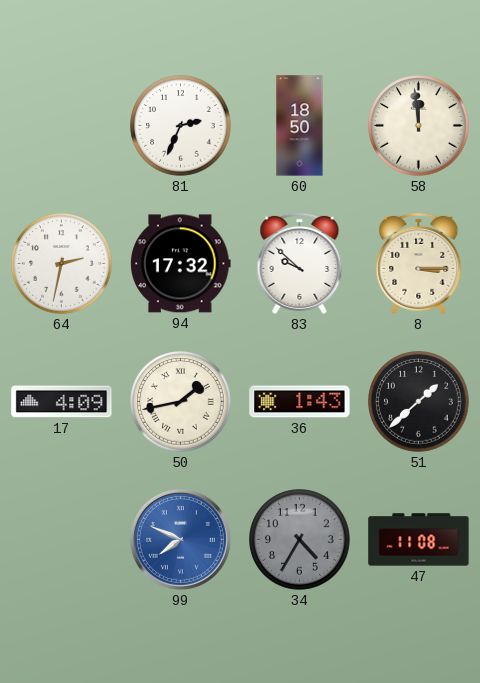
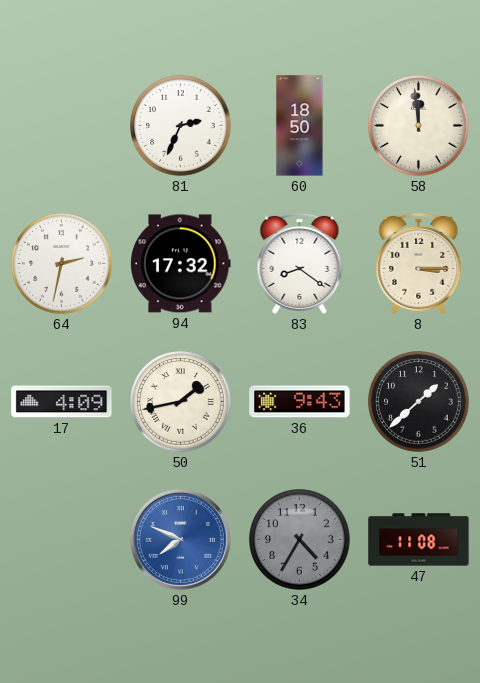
83: 9:52 -> 8:21 (300, 263)
36: 1:43 -> 9:43 (300, 402)
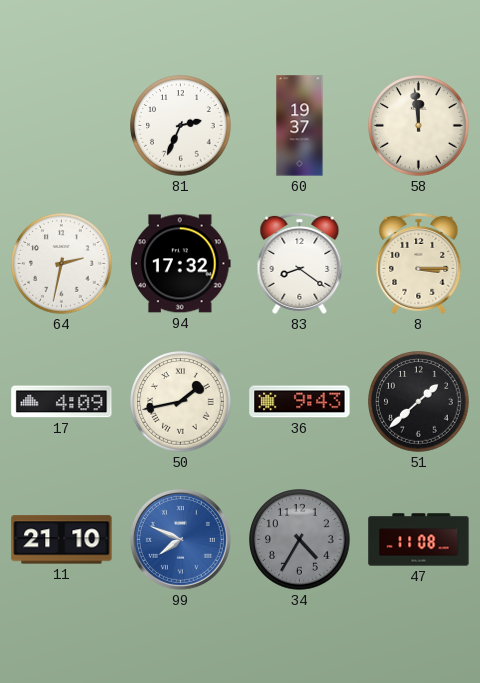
60: 18:50 -> 19:37 (300, 126)
11: none -> 21:10 (62, 540)
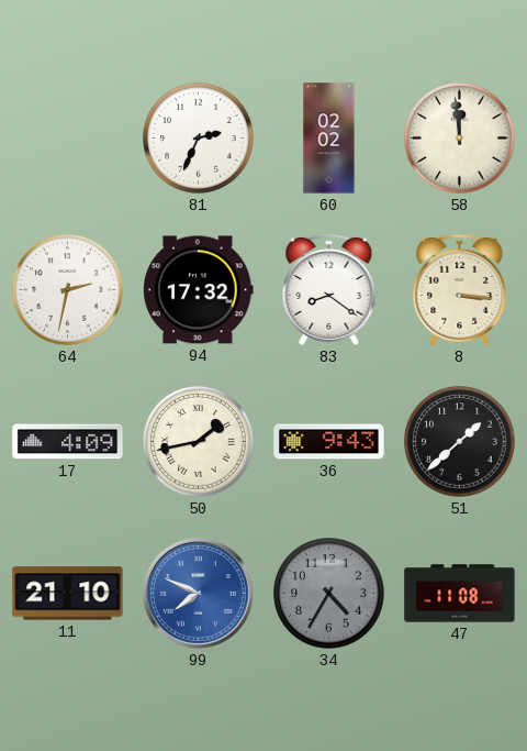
60: 19:37 -> 02:02 (329, 139)
8: 3:15 -> 3:16 (460, 289)
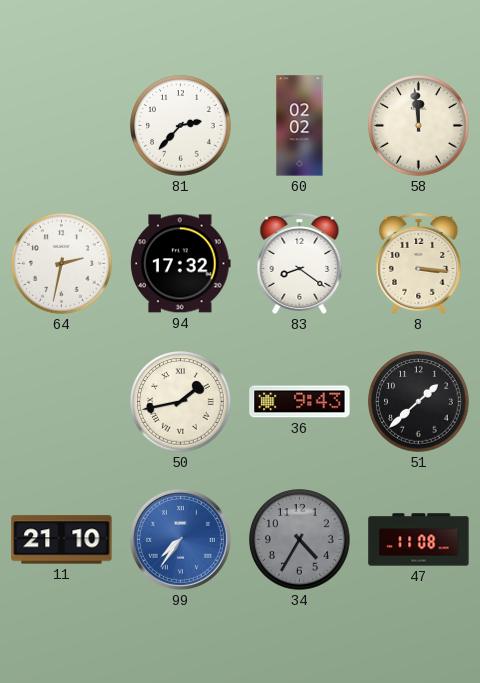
81: 2:34 -> 2:37 (181, 126)
17: 4:09 -> none (68, 442)
99: 7:49 -> 7:36 (180, 539)
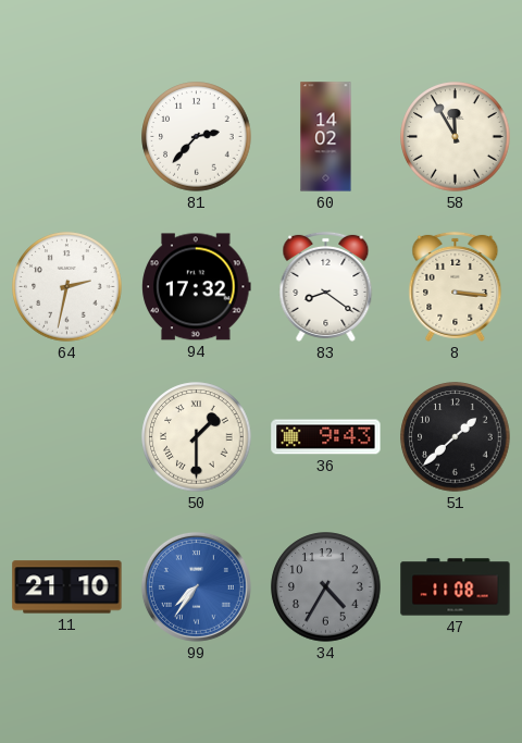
60: 02:02 -> 14:02 (326, 137)
58: 11:59 -> 11:55 (456, 137)
50: 1:43 -> 1:30 (197, 437)
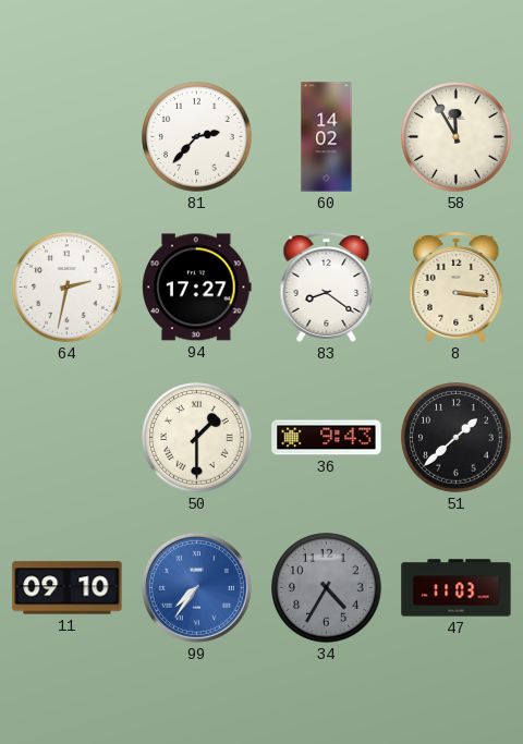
94: 17:32 -> 17:27 (197, 288)
11: 21:10 -> 09:10 (68, 588)
47: 11:08 -> 11:03 (457, 588)
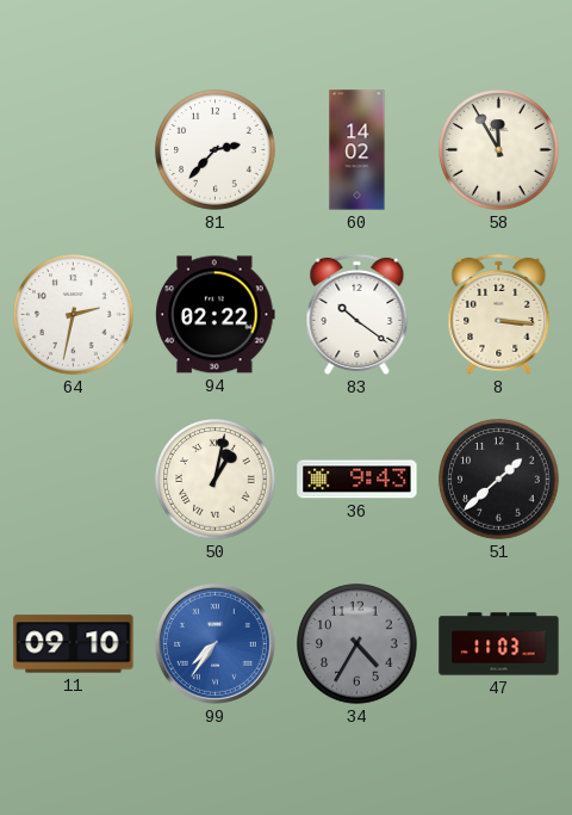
94: 17:27 -> 02:22 (216, 315)
83: 8:21 -> 10:21 (357, 314)
50: 1:30 -> 1:02 (216, 480)
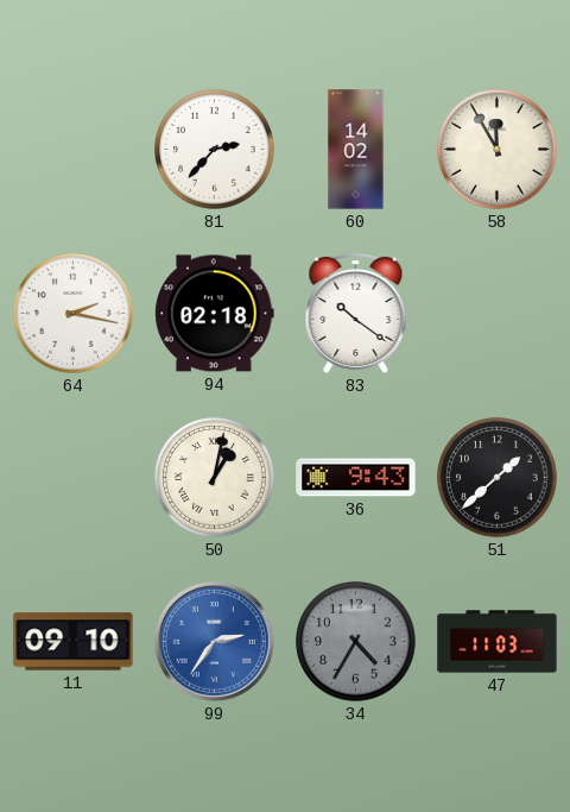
64: 2:32 -> 2:17 (74, 314)
94: 02:22 -> 02:18 (215, 314)
8: 3:16 -> none (499, 314)
99: 7:36 -> 2:36 (214, 641)
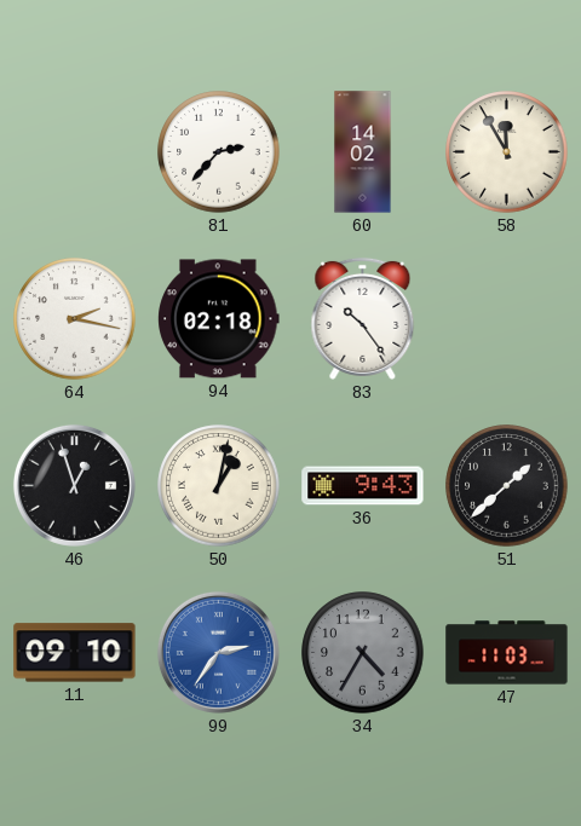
83: 10:21 -> 10:24 (363, 318)
46: none -> 12:57 (74, 485)
